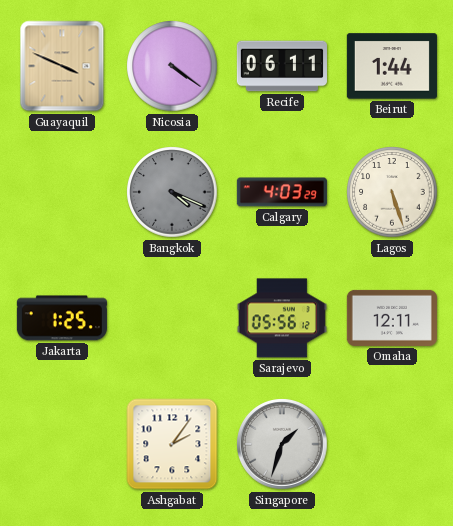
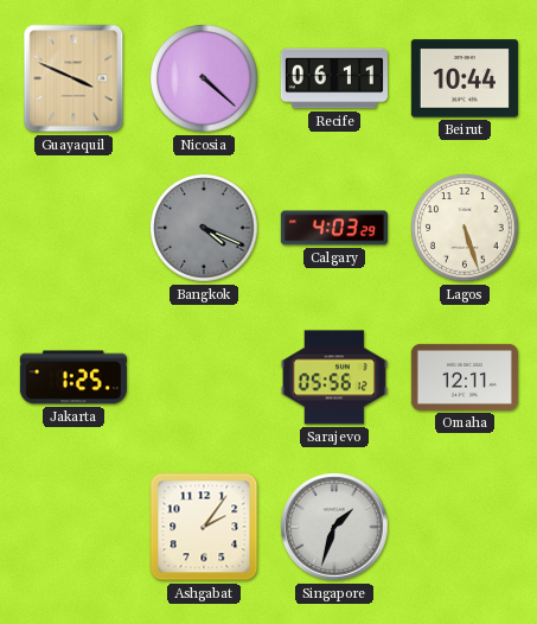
Nicosia: 4:21 -> 4:22 (204, 78)
Beirut: 1:44 -> 10:44 (465, 78)
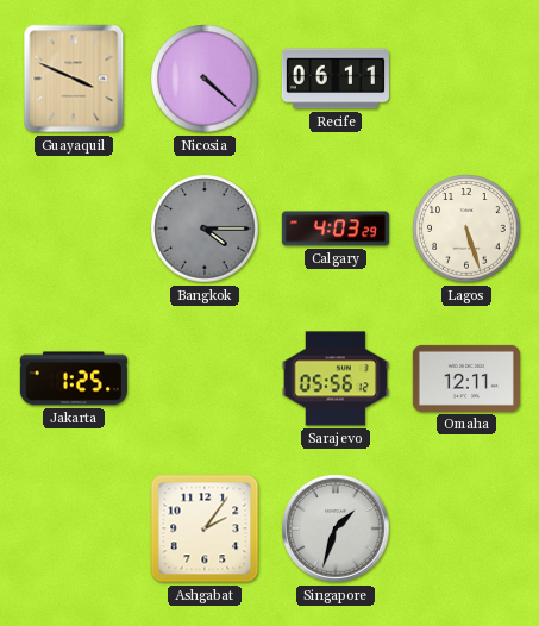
Beirut: 10:44 -> none (465, 78)
Bangkok: 4:19 -> 4:15 (205, 229)
